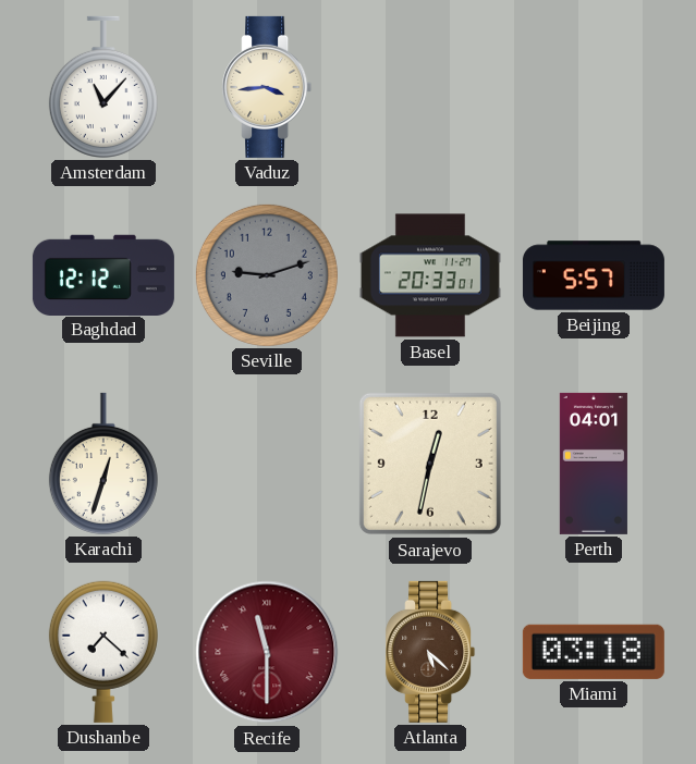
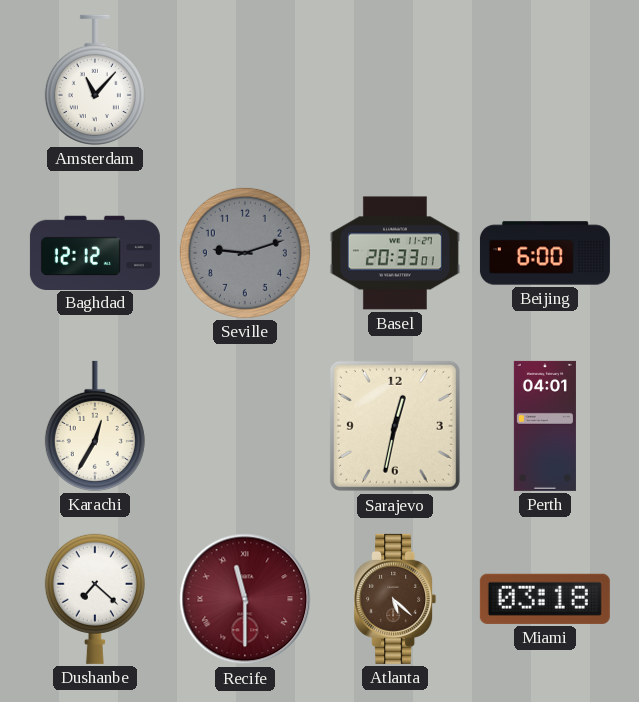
Vaduz: 3:44 -> none (267, 87)
Beijing: 5:57 -> 6:00 (545, 253)
Karachi: 12:33 -> 12:35 (95, 426)
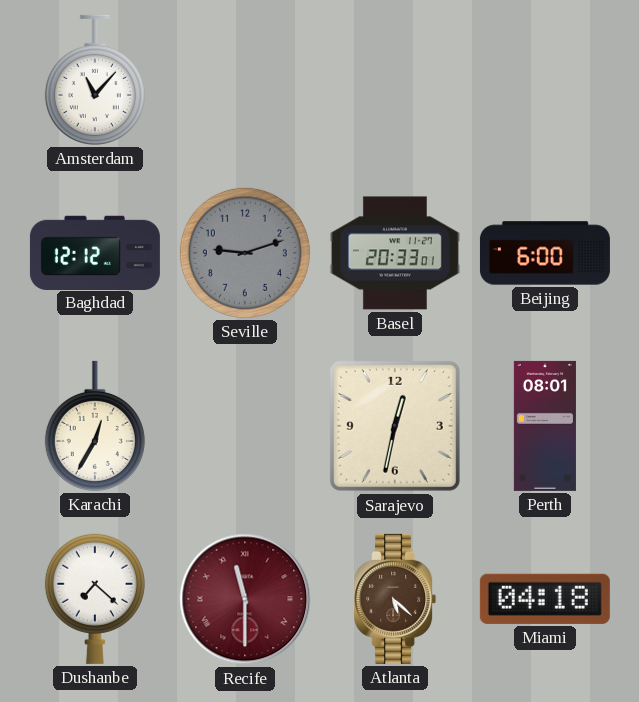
Perth: 04:01 -> 08:01 (545, 426)
Miami: 03:18 -> 04:18 (545, 599)
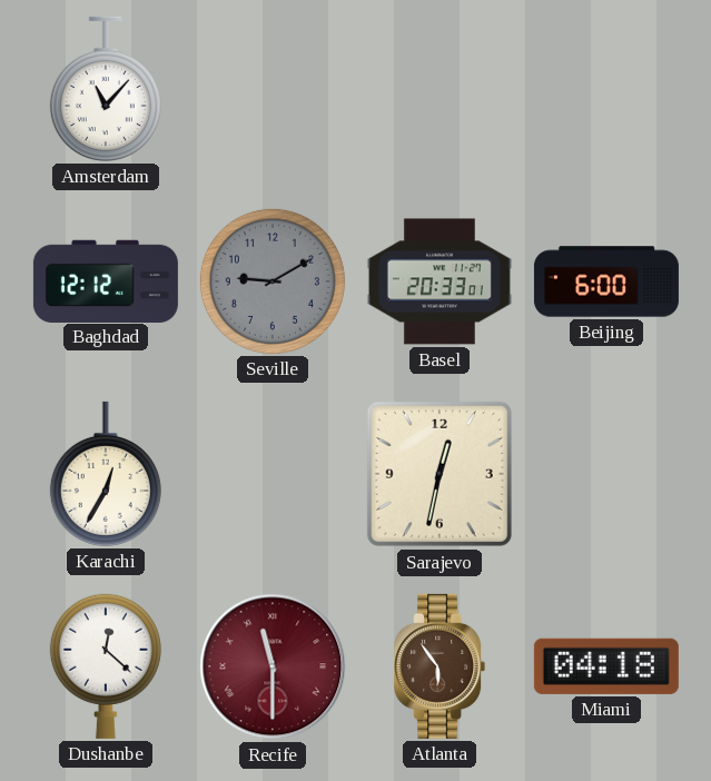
Seville: 9:12 -> 9:10 (273, 281)
Perth: 08:01 -> none (545, 426)
Dushanbe: 7:22 -> 12:22 (106, 666)
Atlanta: 5:22 -> 5:54 (440, 666)
